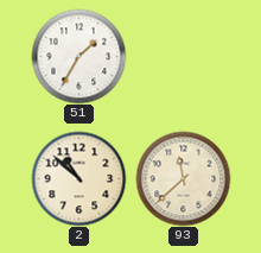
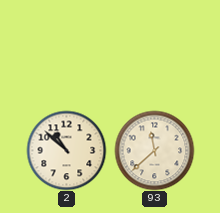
51: 1:35 -> none (78, 56)
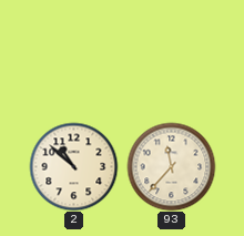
93: 11:38 -> 11:37 (171, 166)
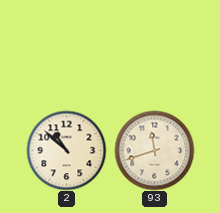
93: 11:37 -> 11:42 (154, 150)
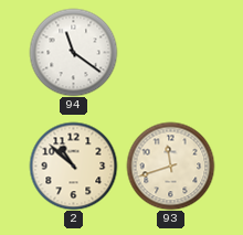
94: none -> 11:21 (73, 52)
